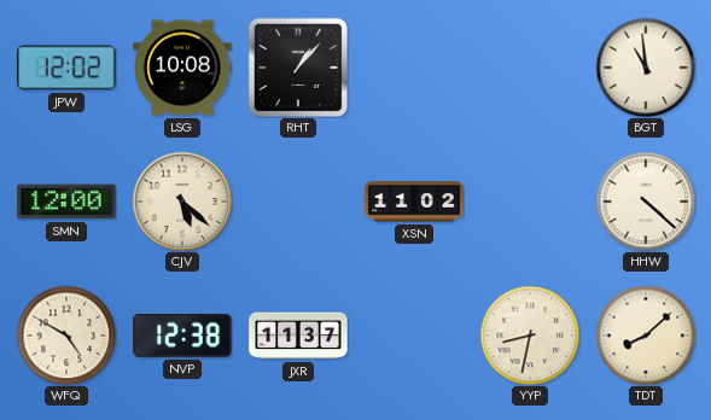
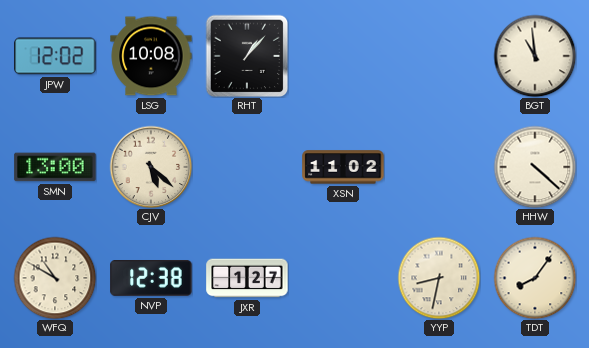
SMN: 12:00 -> 13:00 (55, 167)
WFQ: 4:50 -> 10:50 (55, 278)
JXR: 11:37 -> 1:27 (247, 278)
TDT: 8:08 -> 8:06 (535, 278)
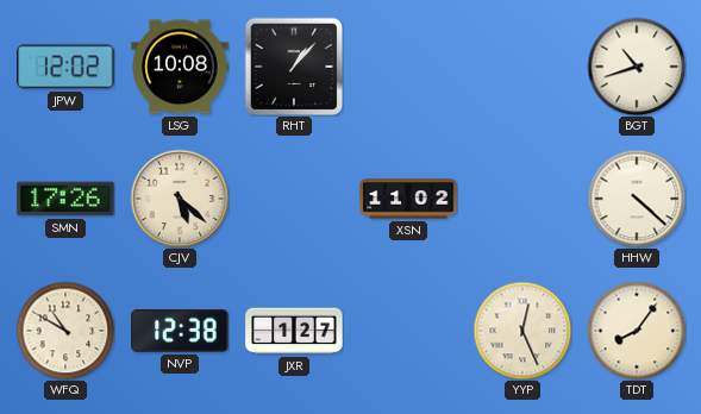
BGT: 10:59 -> 10:42 (637, 67)
SMN: 13:00 -> 17:26 (65, 199)
YYP: 8:32 -> 12:26 (522, 331)
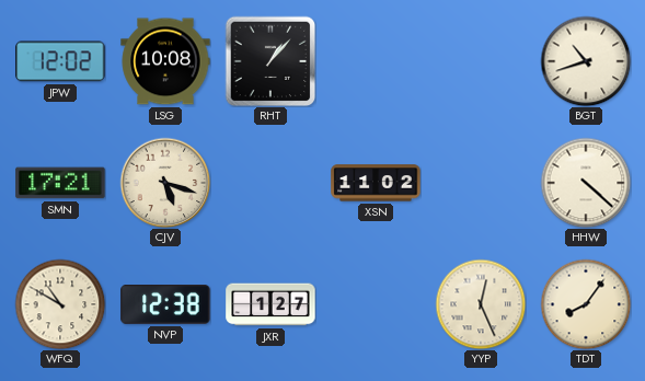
SMN: 17:26 -> 17:21 (60, 183)
CJV: 5:22 -> 5:18 (165, 183)
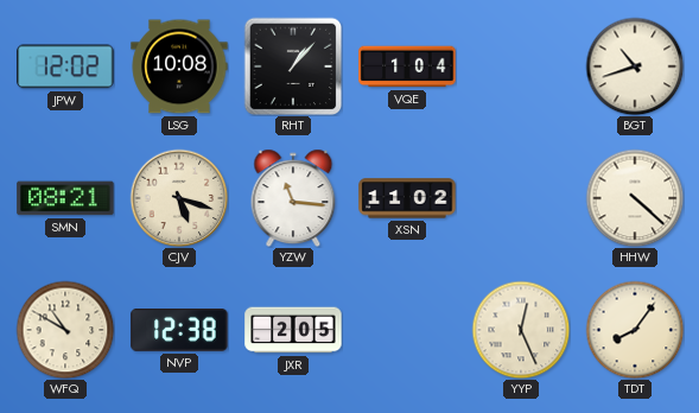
VQE: none -> 1:04 (407, 66)
SMN: 17:21 -> 08:21 (65, 198)
YZW: none -> 11:16 (293, 198)
JXR: 1:27 -> 2:05 (293, 330)
